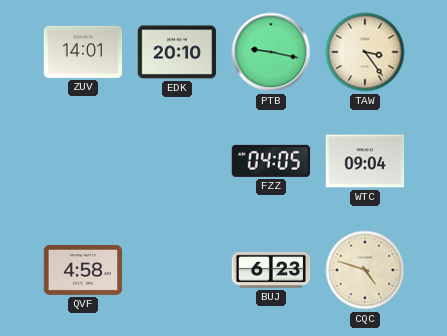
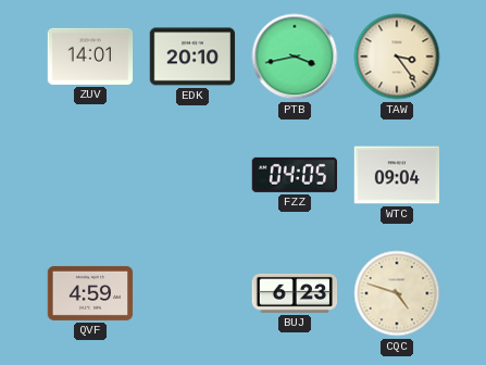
PTB: 9:17 -> 3:43 (295, 56)
QVF: 4:58 -> 4:59 (90, 293)
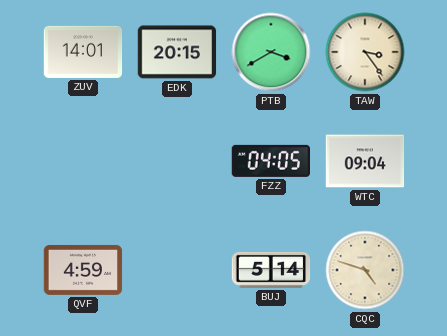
EDK: 20:10 -> 20:15 (177, 52)
PTB: 3:43 -> 3:40 (271, 52)
BUJ: 6:23 -> 5:14 (271, 270)
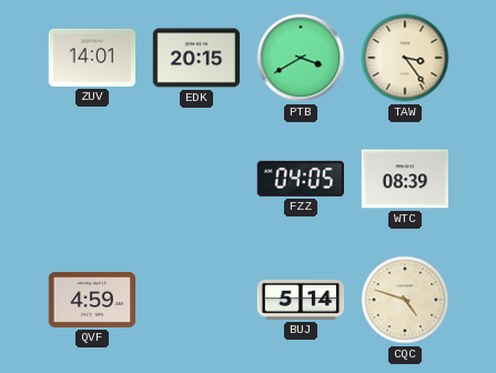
WTC: 09:04 -> 08:39 (405, 179)
